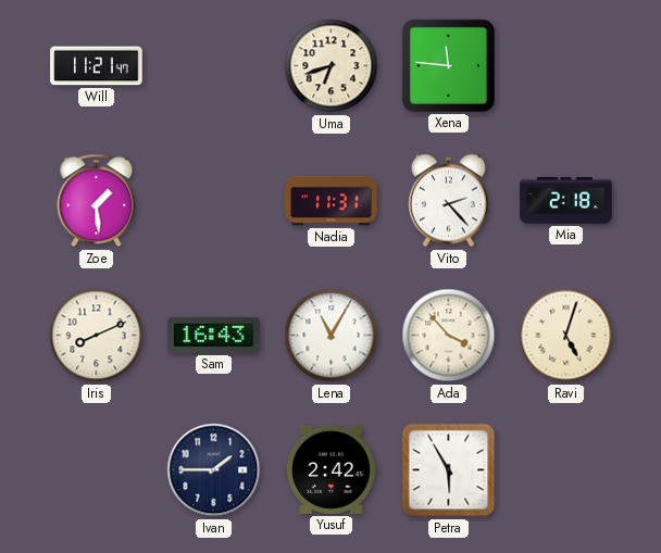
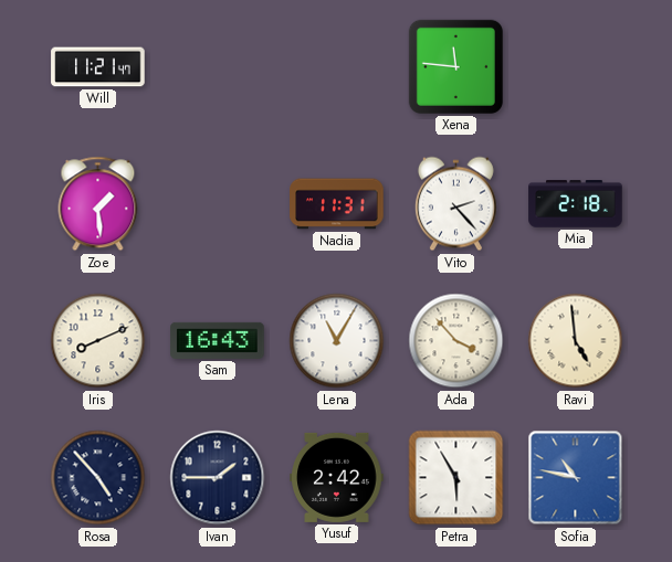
Uma: 6:42 -> none (332, 66)
Ravi: 5:03 -> 4:59 (576, 341)
Rosa: none -> 4:53 (98, 478)
Sofia: none -> 10:47 (576, 478)
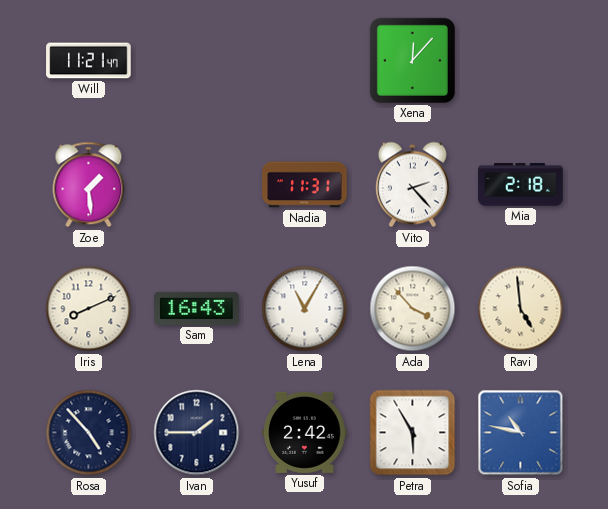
Xena: 11:46 -> 12:07 (412, 60)
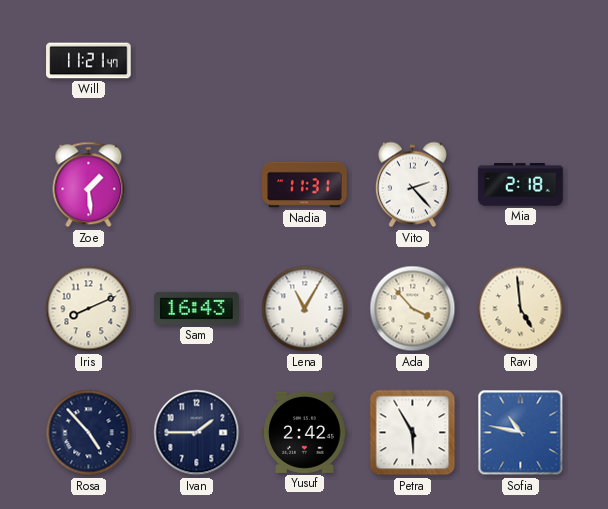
Xena: 12:07 -> none (412, 60)
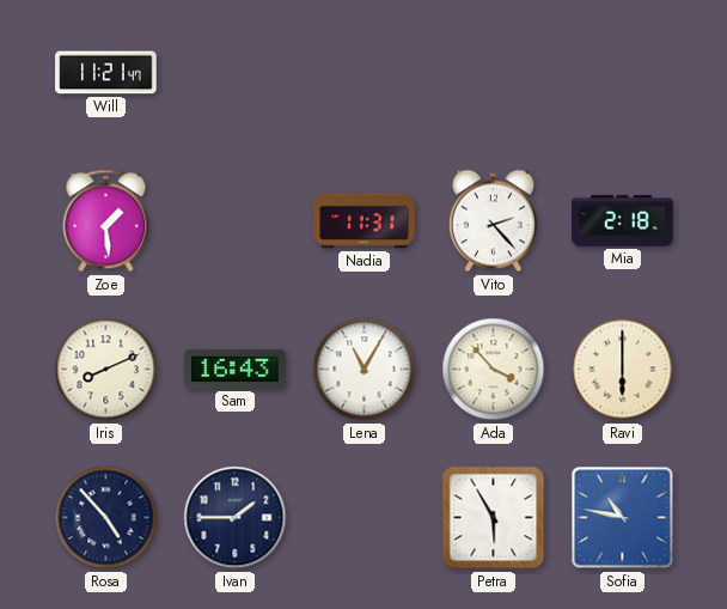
Ravi: 4:59 -> 6:00 (623, 370)
Yusuf: 2:42 -> none (305, 432)
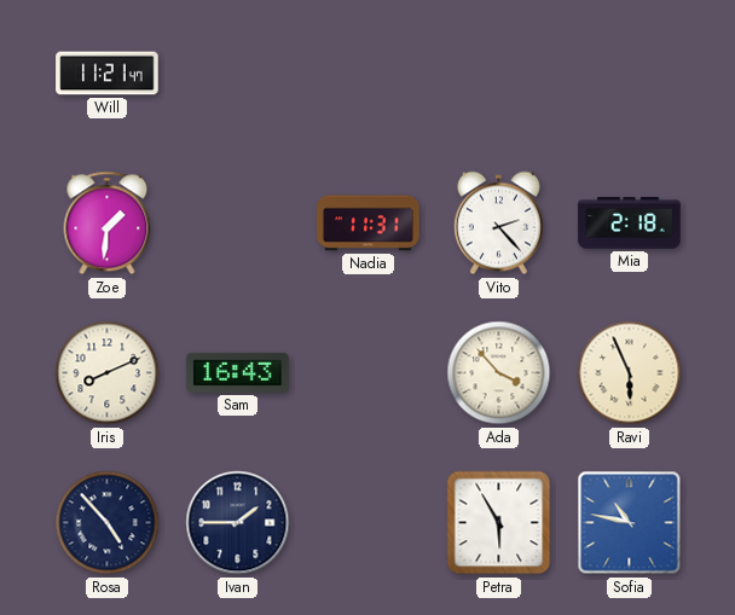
Zoe: 1:29 -> 1:31 (108, 224)
Lena: 11:05 -> none (365, 370)
Ravi: 6:00 -> 5:56 (630, 373)
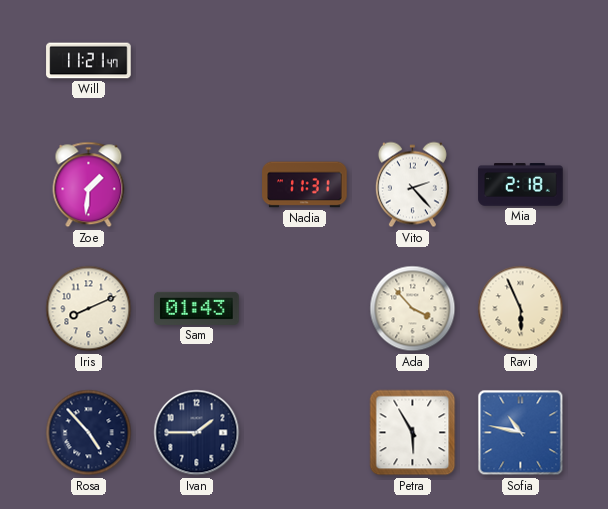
Sam: 16:43 -> 01:43 (197, 308)
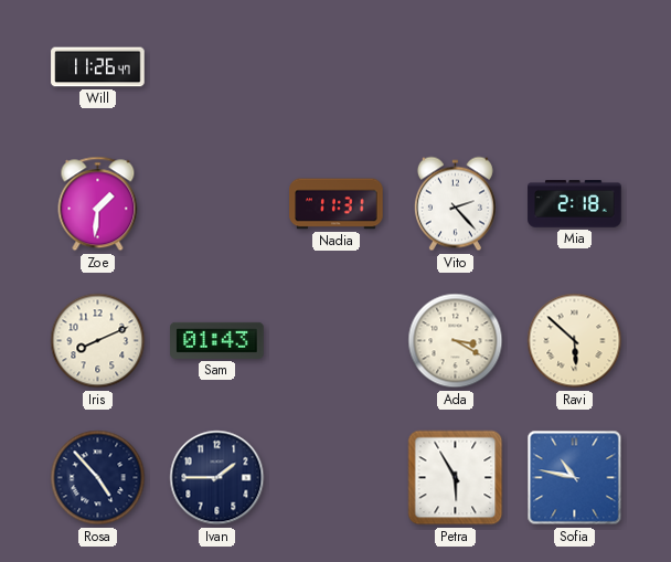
Will: 11:21 -> 11:26 (98, 67)
Ada: 3:53 -> 3:20 (456, 341)
Ravi: 5:56 -> 5:52 (575, 341)
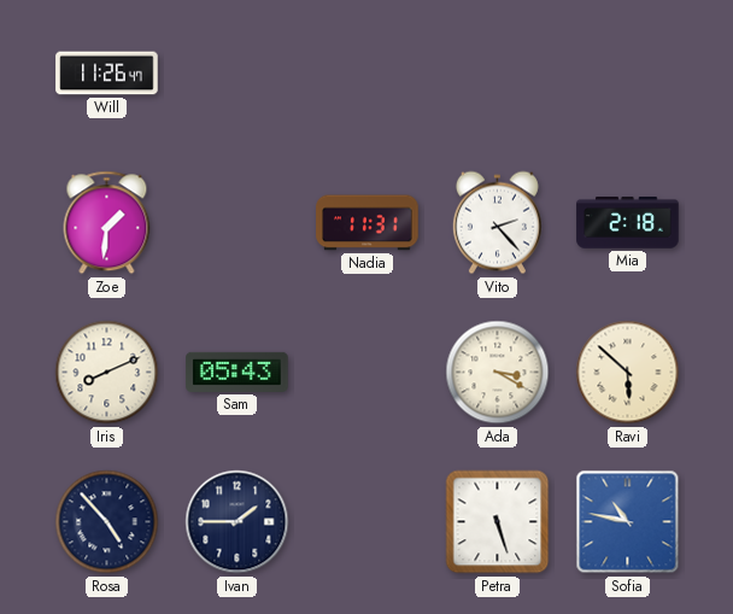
Sam: 01:43 -> 05:43 (238, 372)
Petra: 5:55 -> 5:27 (498, 522)
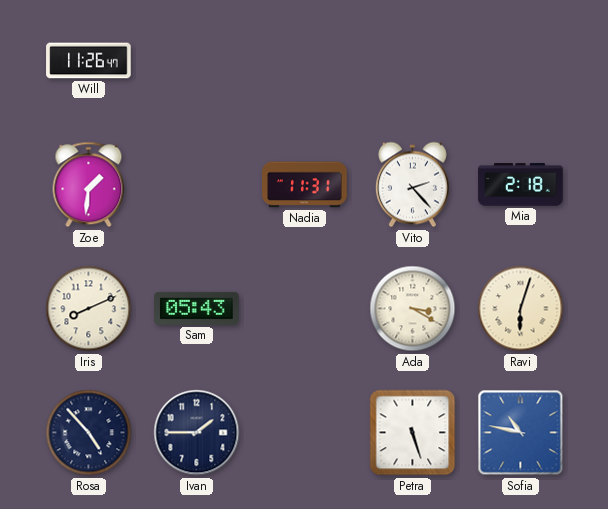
Ravi: 5:52 -> 6:03 (521, 309)
